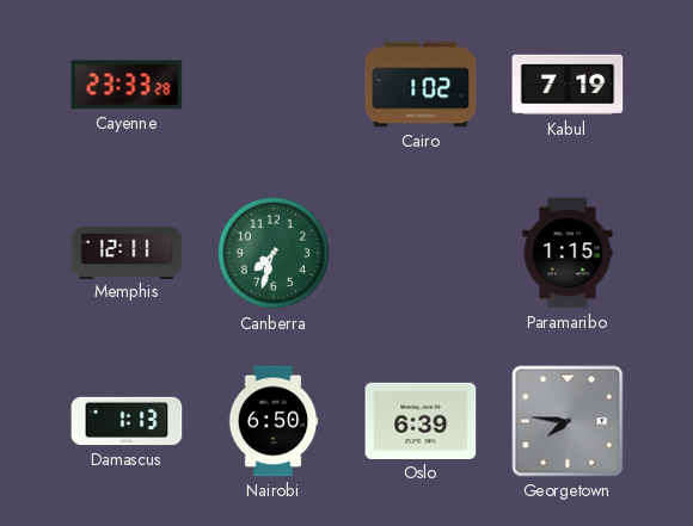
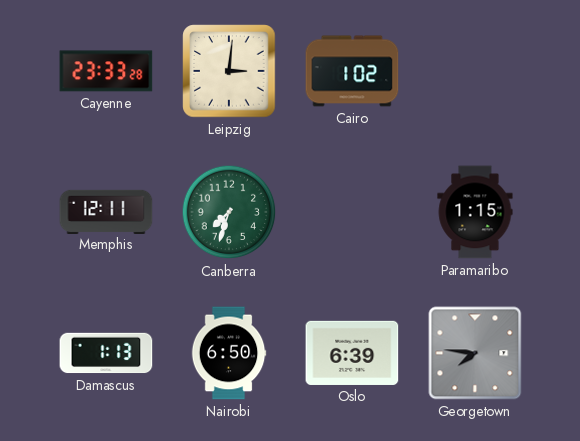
Leipzig: none -> 3:01 (229, 71)
Kabul: 7:19 -> none (568, 85)
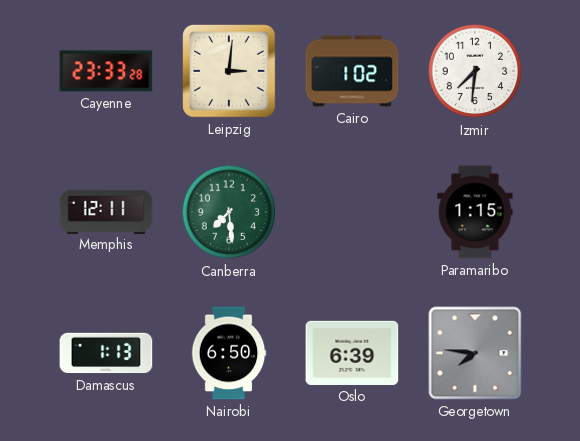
Izmir: none -> 7:31 (475, 71)
Canberra: 7:33 -> 7:29 (229, 212)
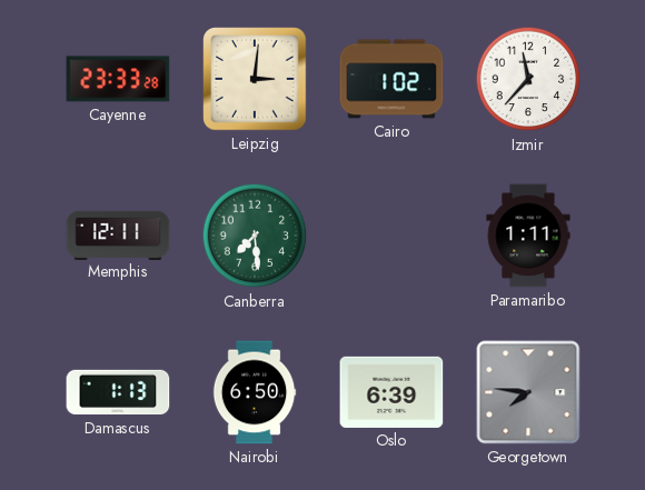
Izmir: 7:31 -> 11:37 (528, 79)
Paramaribo: 1:15 -> 1:11 (528, 236)
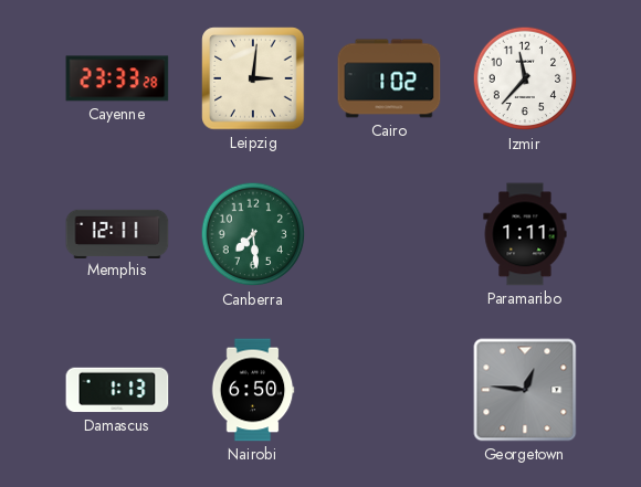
Oslo: 6:39 -> none (391, 392)
Georgetown: 7:46 -> 12:46 (525, 390)
